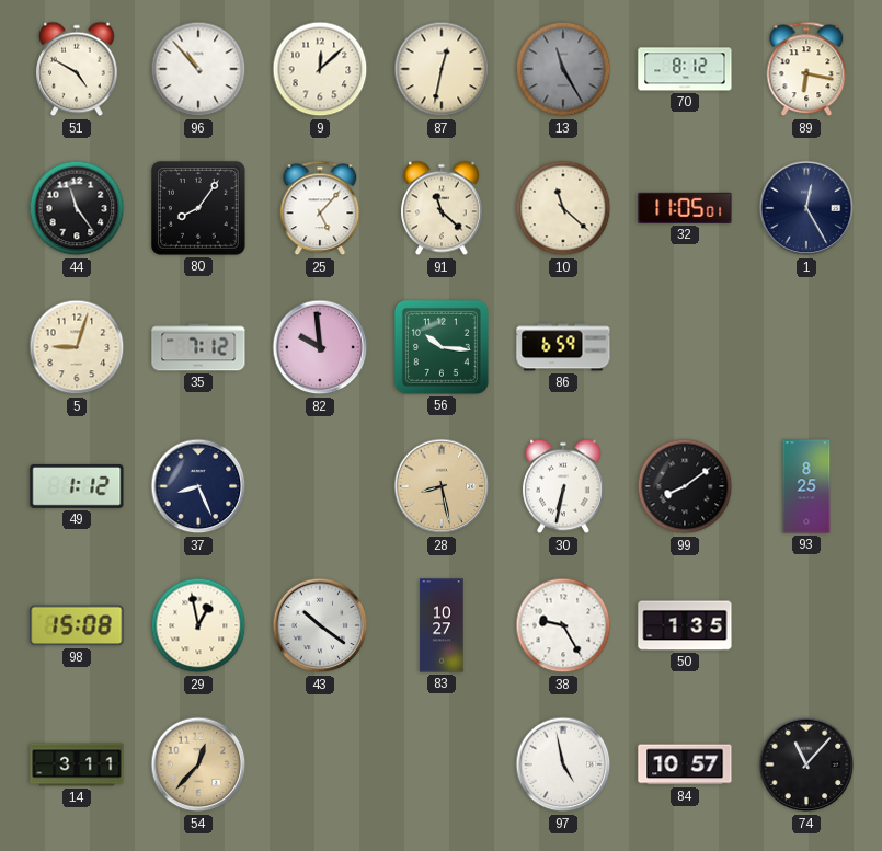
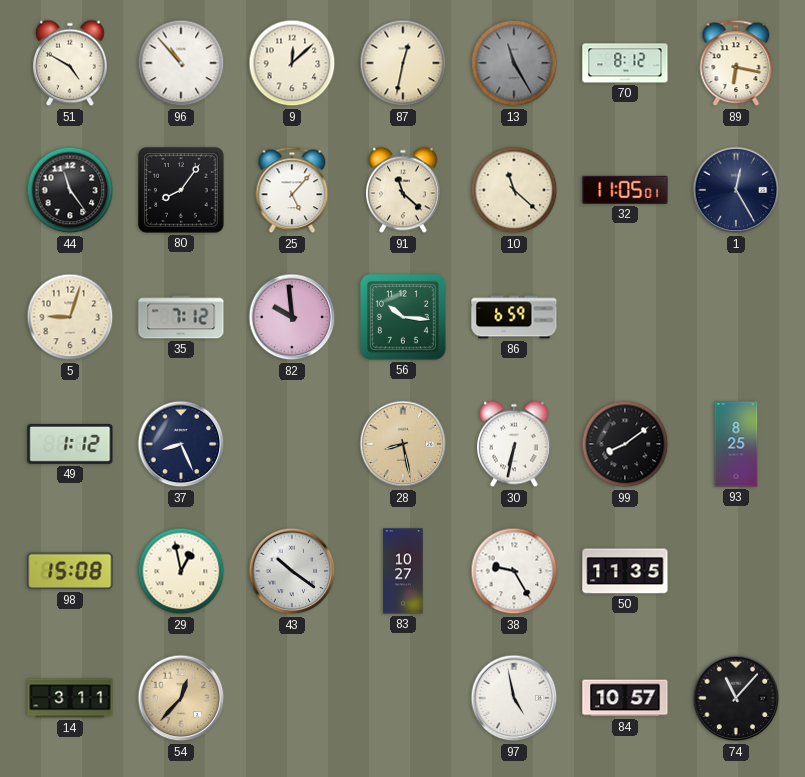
50: 1:35 -> 11:35 (625, 571)
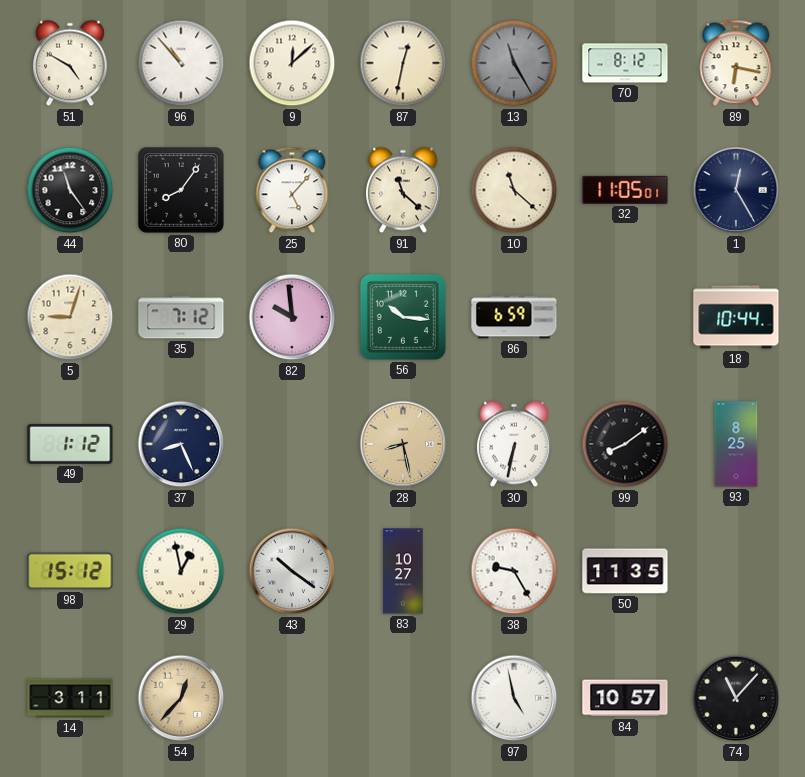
18: none -> 10:44 (736, 317)
98: 15:08 -> 15:12 (70, 571)
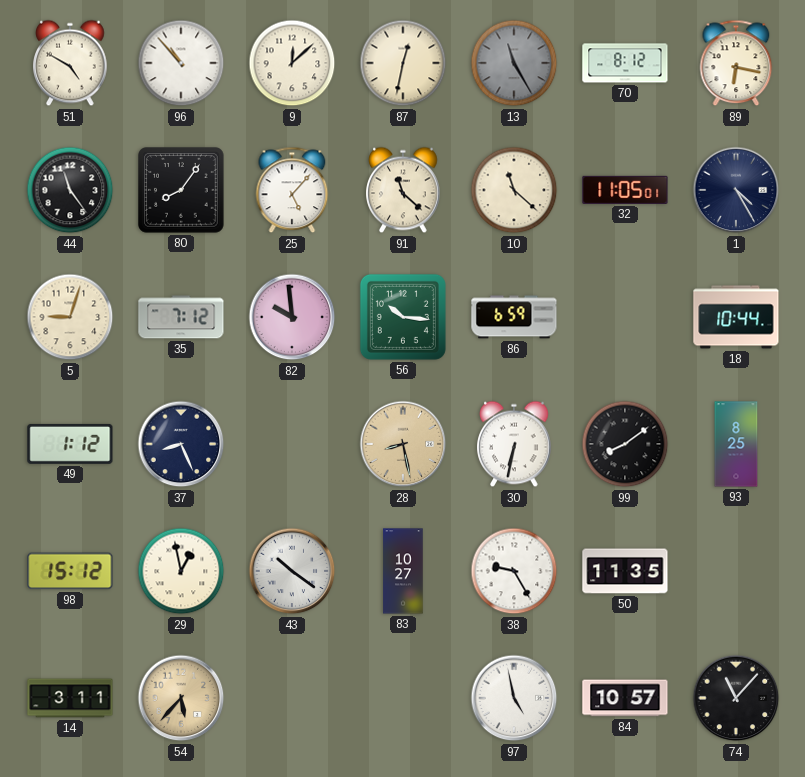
1: 12:25 -> 4:25 (736, 190)
54: 12:37 -> 5:37 (181, 698)
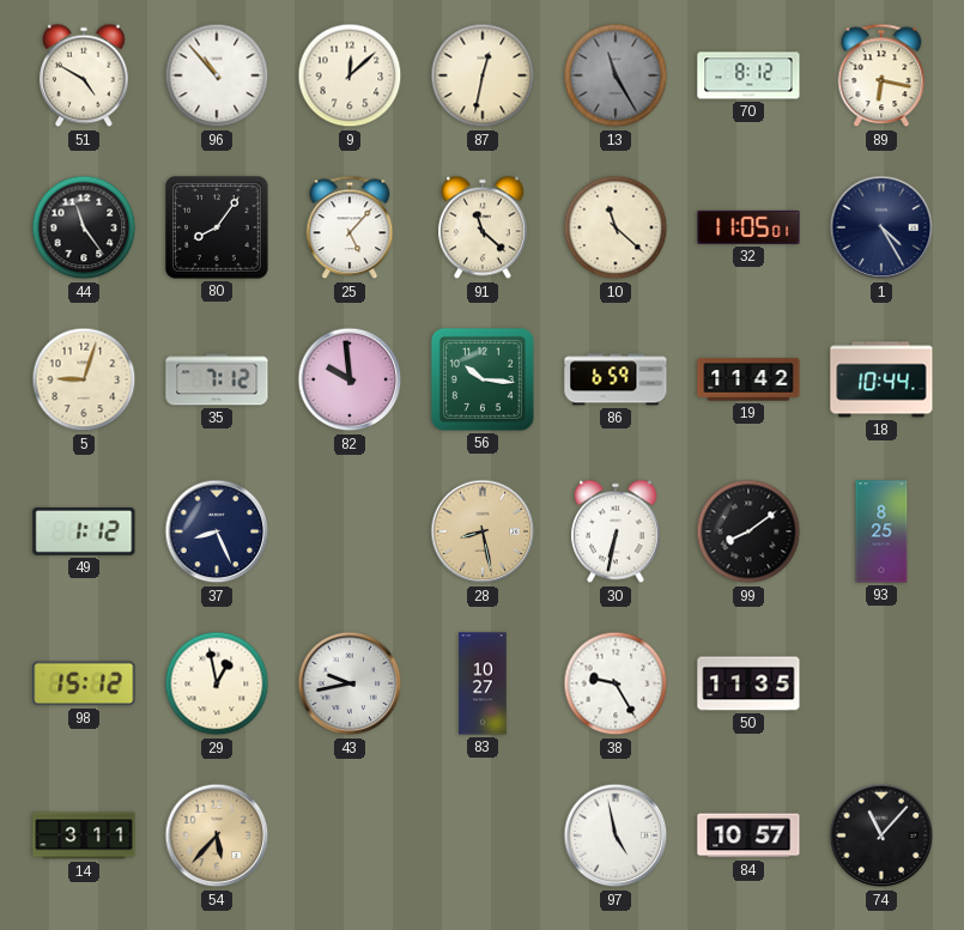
19: none -> 11:42 (748, 379)
43: 10:21 -> 9:43 (350, 683)
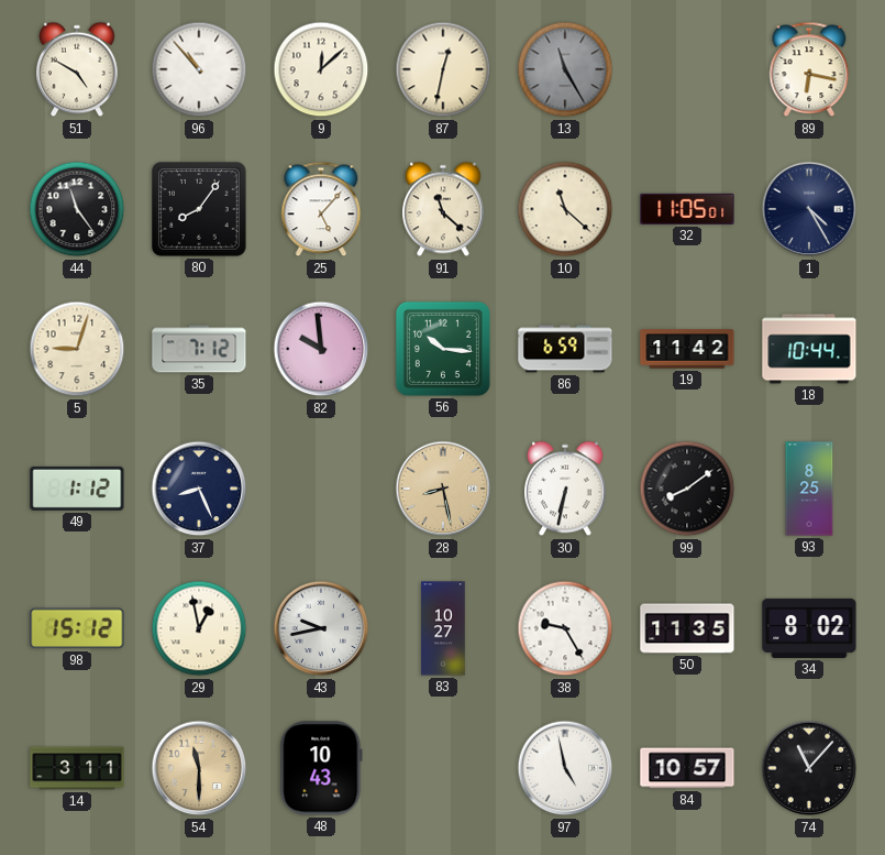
70: 8:12 -> none (748, 75)
34: none -> 8:02 (809, 628)
54: 5:37 -> 11:30 (199, 768)
48: none -> 10:43 (321, 768)
